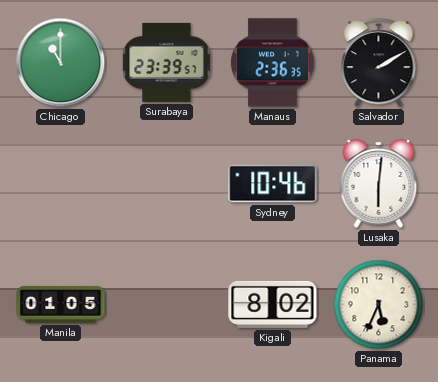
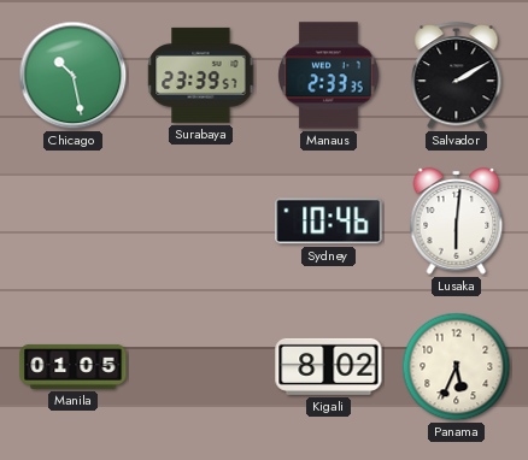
Chicago: 11:00 -> 10:28 (74, 76)
Manaus: 2:36 -> 2:33 (329, 76)
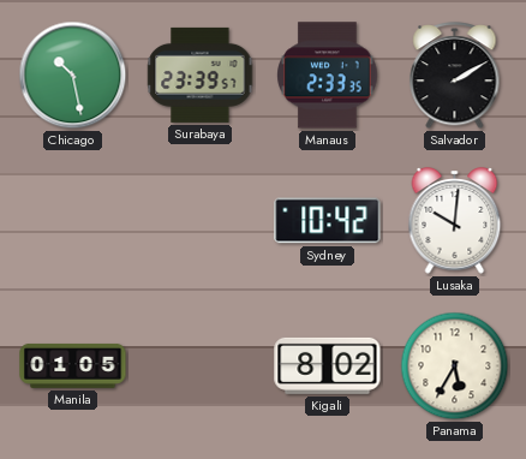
Sydney: 10:46 -> 10:42 (328, 221)
Lusaka: 6:01 -> 10:01 (455, 221)
Panama: 5:34 -> 5:35 (455, 366)
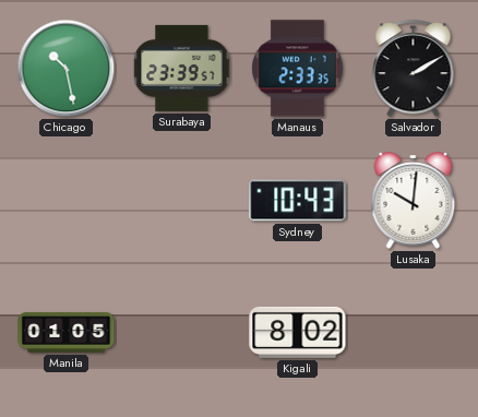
Sydney: 10:42 -> 10:43 (298, 201)
Panama: 5:35 -> none (455, 366)
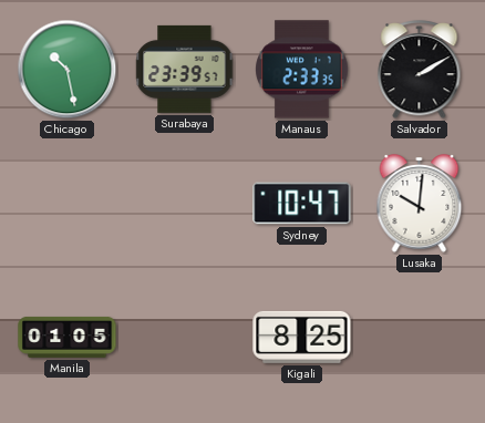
Sydney: 10:43 -> 10:47 (302, 204)
Kigali: 8:02 -> 8:25 (302, 337)
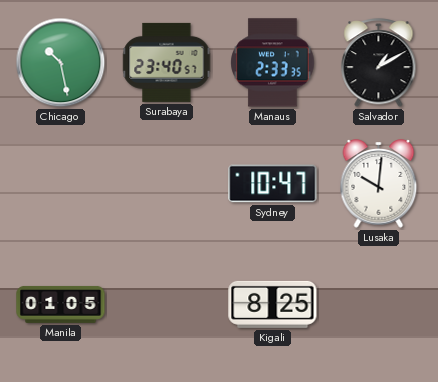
Surabaya: 23:39 -> 23:40 (167, 62)
Salvador: 2:10 -> 1:10 (379, 63)
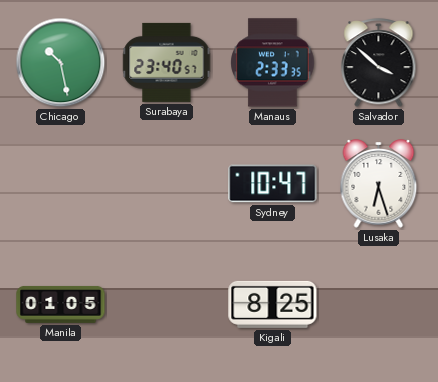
Salvador: 1:10 -> 3:52 (379, 63)
Lusaka: 10:01 -> 6:27 (379, 184)
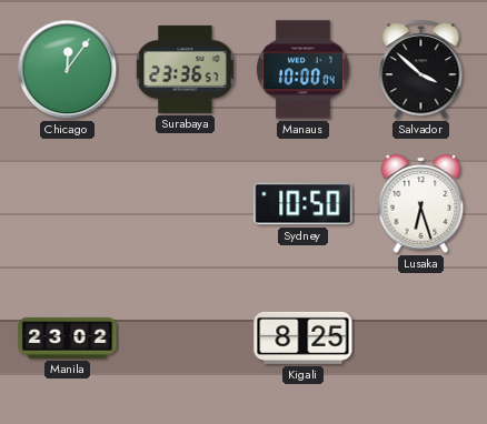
Chicago: 10:28 -> 12:06 (68, 70)
Surabaya: 23:40 -> 23:36 (186, 69)
Manaus: 2:33 -> 10:00 (304, 70)
Sydney: 10:47 -> 10:50 (304, 204)
Manila: 01:05 -> 23:02 (68, 337)
